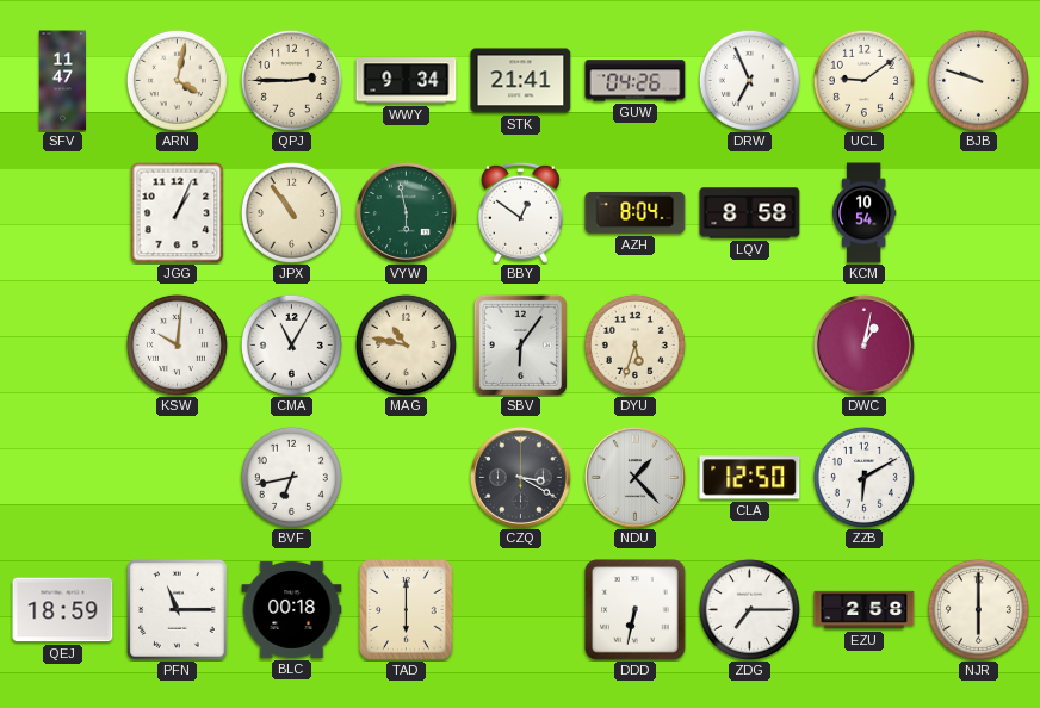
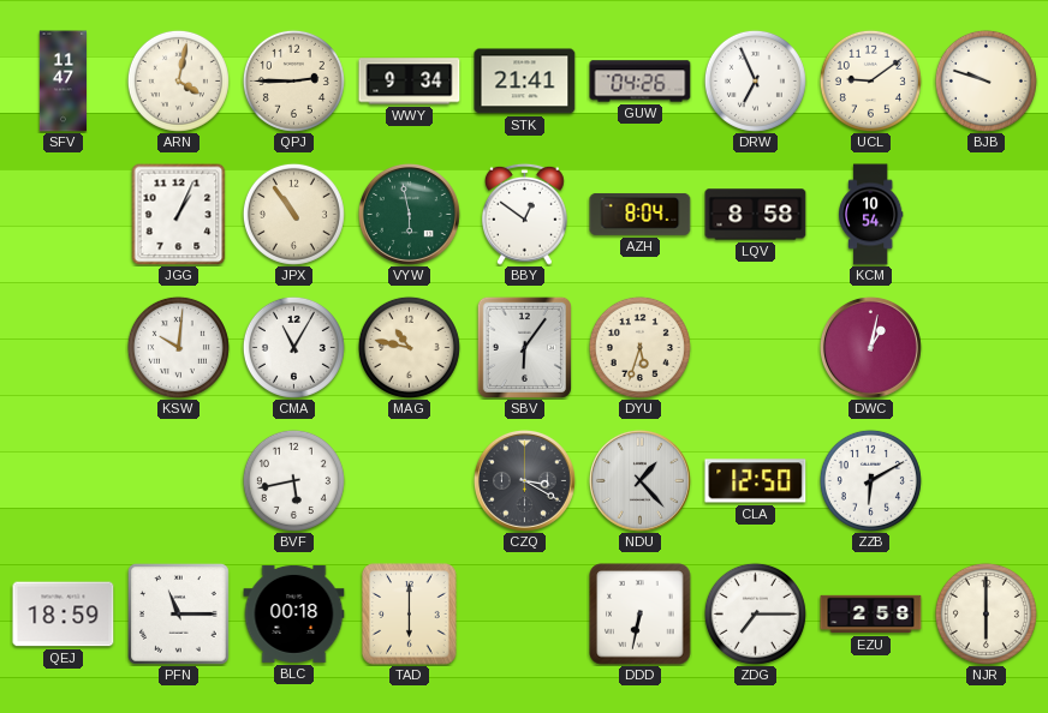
BVF: 6:43 -> 5:43 (293, 480)
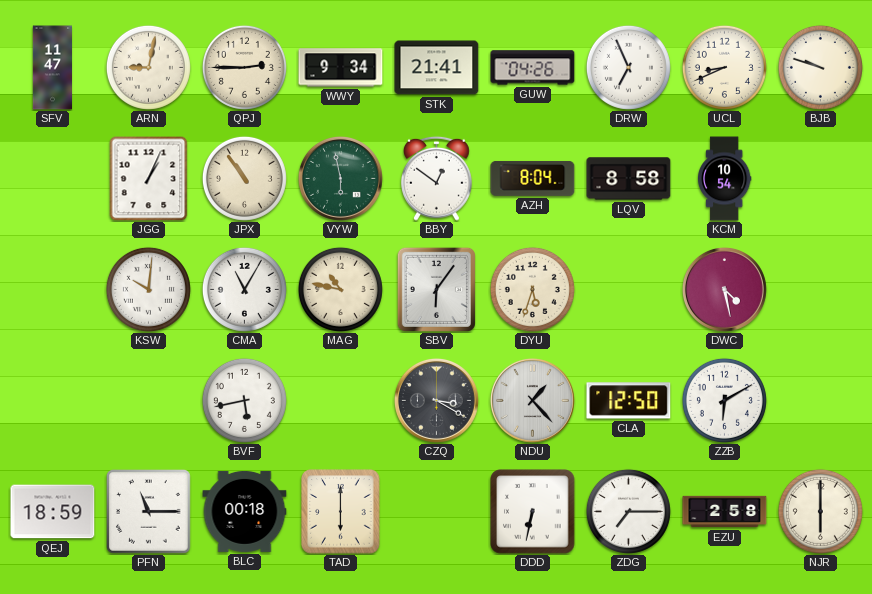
ARN: 4:02 -> 9:02 (148, 67)
UCL: 9:09 -> 8:41 (724, 67)
DWC: 1:02 -> 4:28 (724, 289)
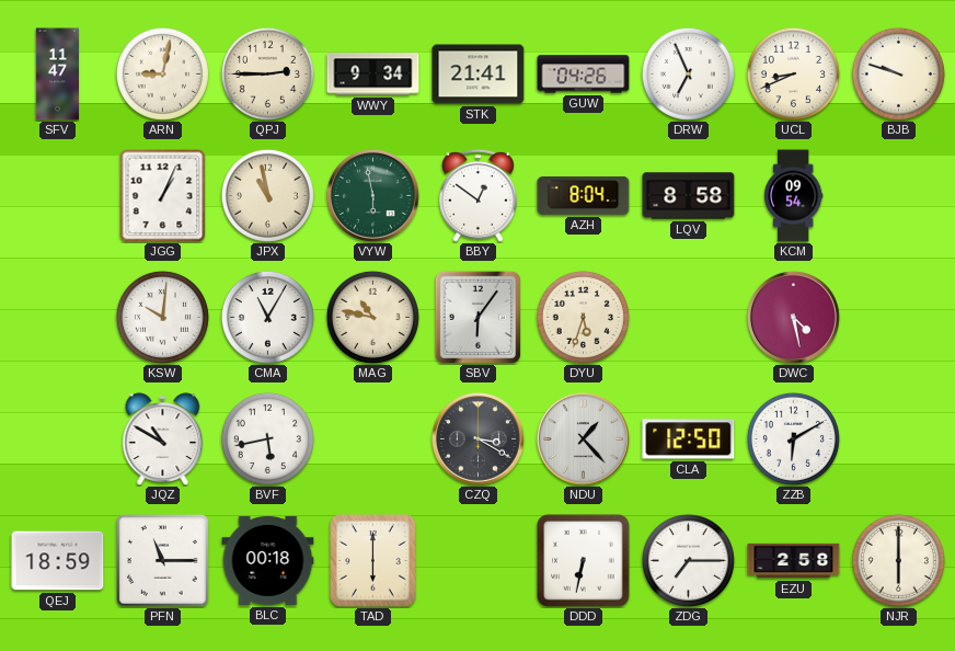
JPX: 10:54 -> 10:58 (267, 195)
KCM: 10:54 -> 09:54 (794, 196)
JQZ: none -> 10:50 (163, 439)
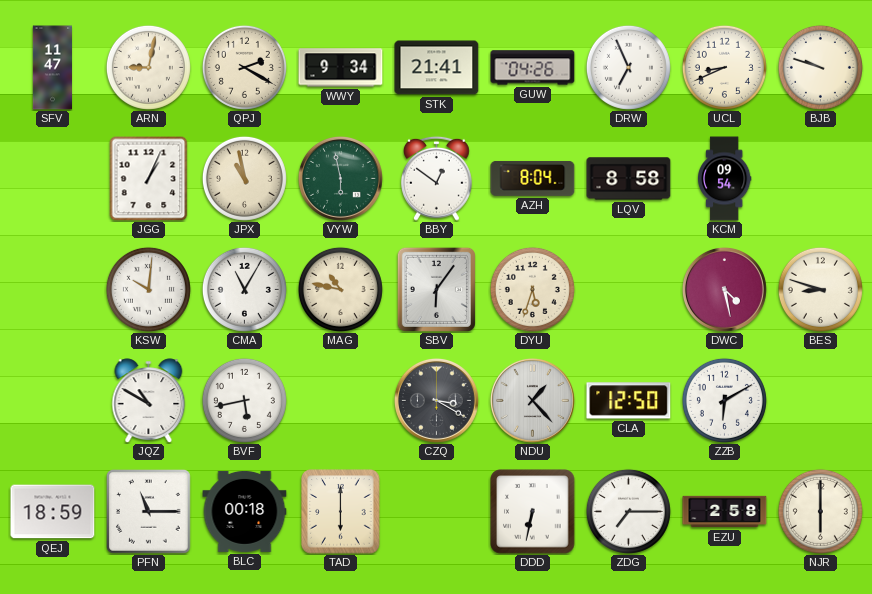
QPJ: 2:45 -> 2:20 (244, 67)
BES: none -> 8:48 (820, 289)
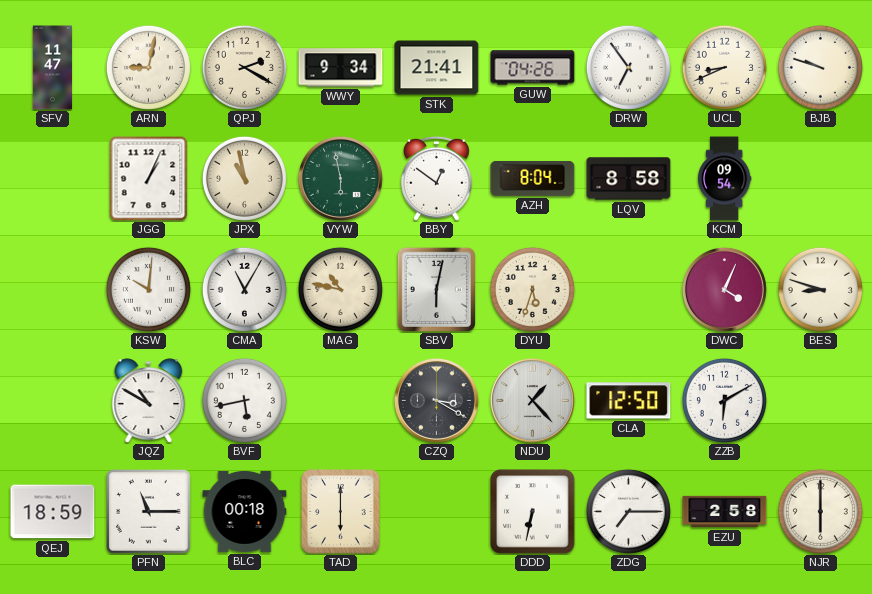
DRW: 6:56 -> 6:54 (628, 67)
SBV: 6:06 -> 6:02 (436, 289)
DWC: 4:28 -> 4:04 (724, 289)
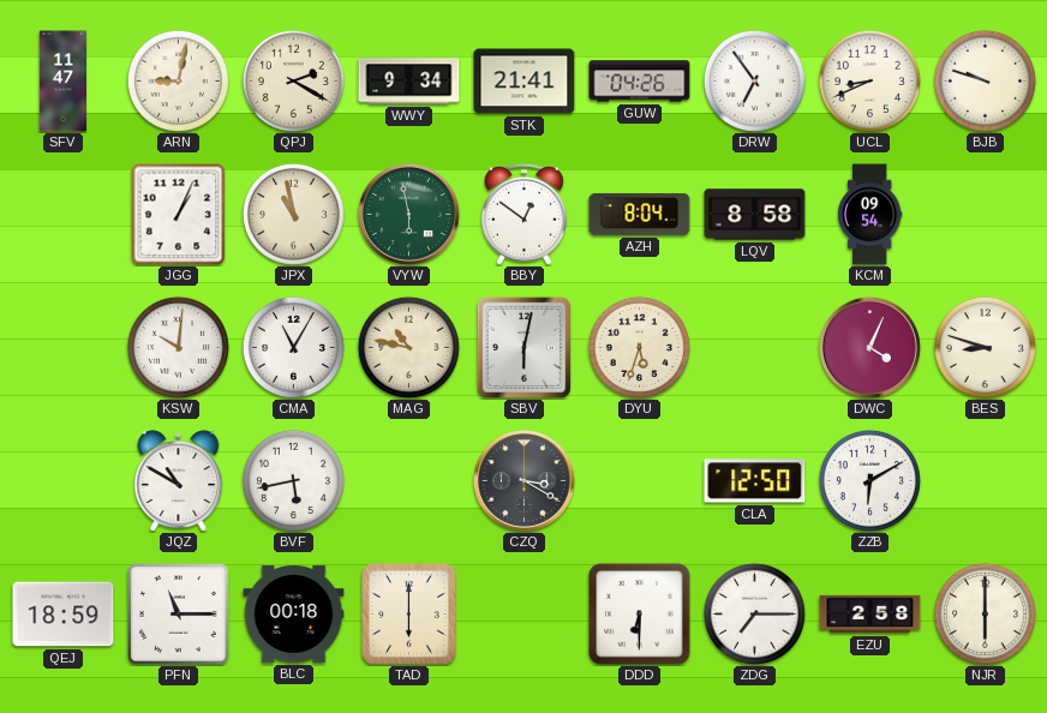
NDU: 1:23 -> none (532, 400)
DDD: 6:32 -> 6:30 (640, 615)
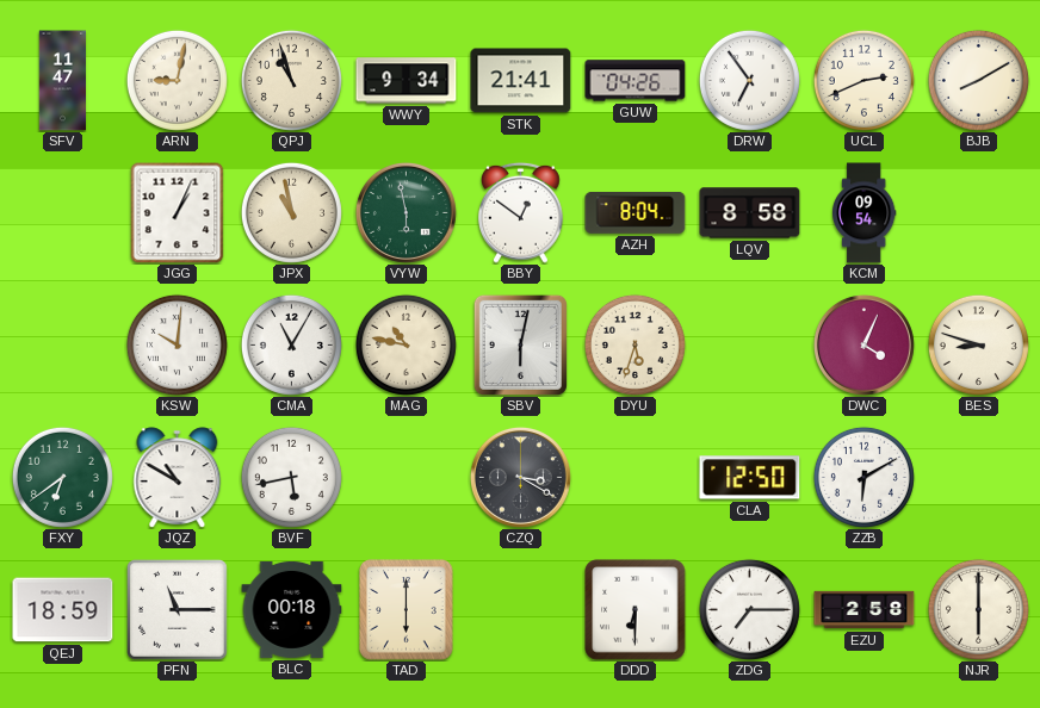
QPJ: 2:20 -> 10:57 (291, 80)
UCL: 8:41 -> 2:41 (863, 80)
BJB: 9:48 -> 8:10 (978, 80)
FXY: none -> 6:39 (62, 477)
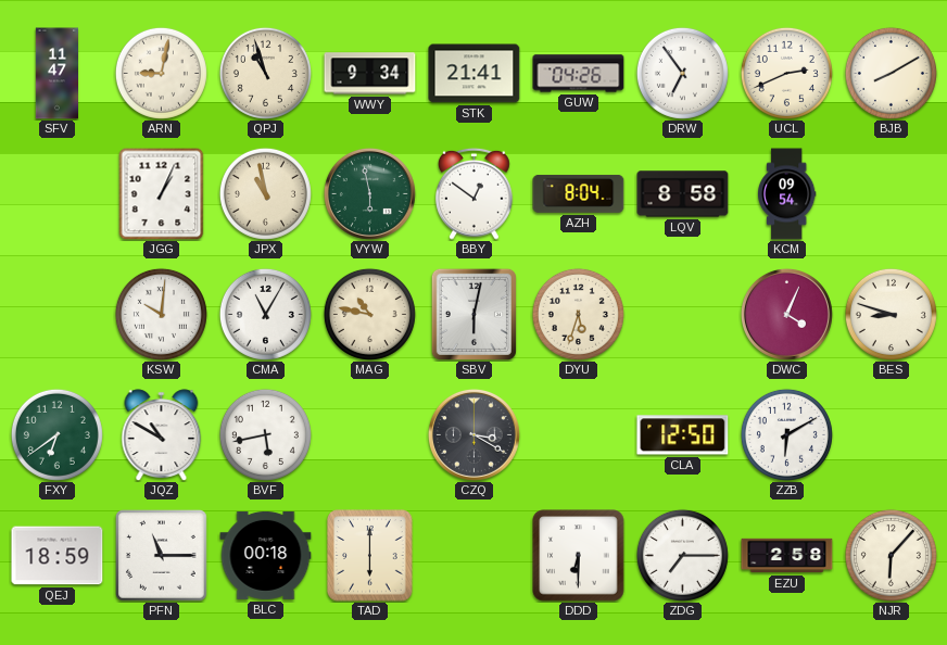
NJR: 6:00 -> 6:07 (891, 555)
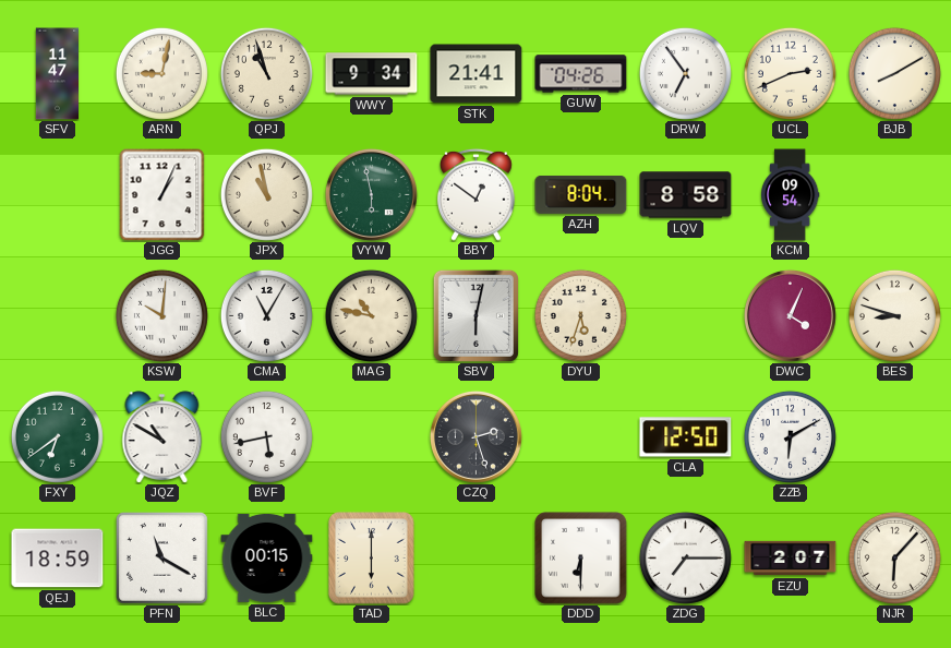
CZQ: 3:20 -> 2:27 (475, 436)
PFN: 11:15 -> 11:20 (162, 559)
BLC: 00:18 -> 00:15 (267, 557)
EZU: 2:58 -> 2:07 (791, 559)
